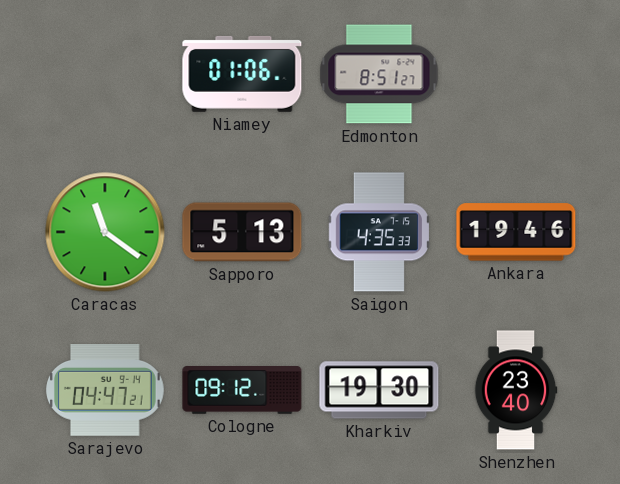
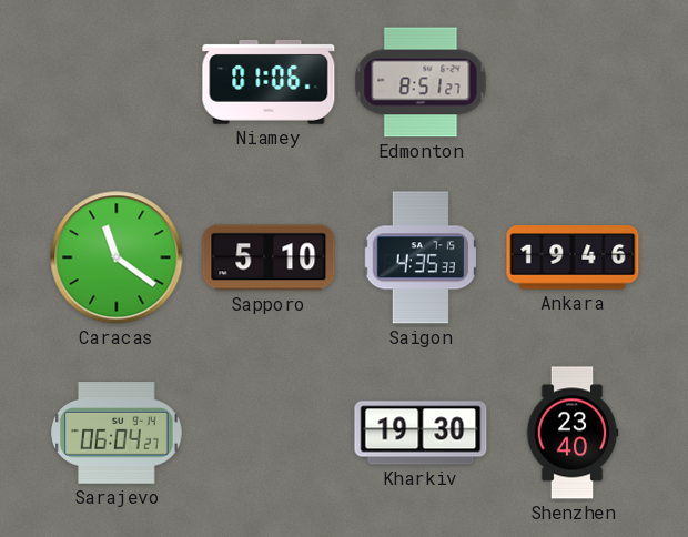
Sapporo: 5:13 -> 5:10 (269, 257)
Sarajevo: 04:47 -> 06:04 (118, 434)
Cologne: 09:12 -> none (242, 391)
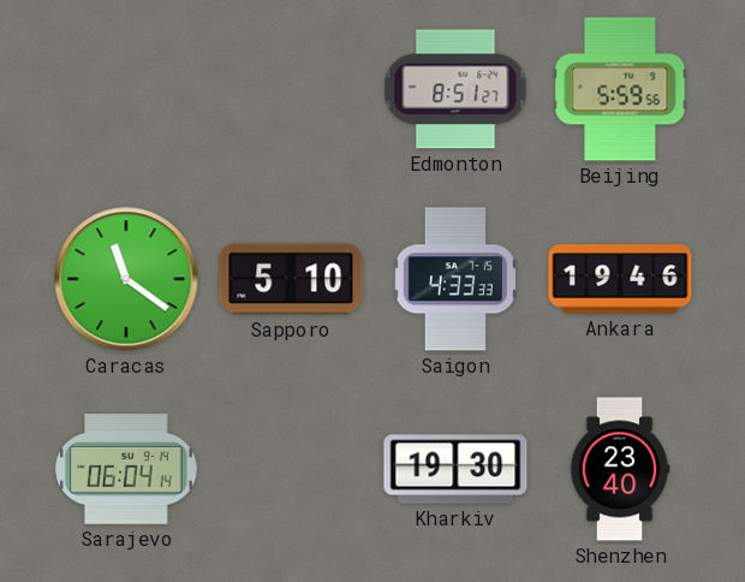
Niamey: 01:06 -> none (269, 82)
Beijing: none -> 5:59 (620, 89)
Saigon: 4:35 -> 4:33 (455, 279)
Sarajevo: 06:04:27 -> 06:04:14 (127, 470)
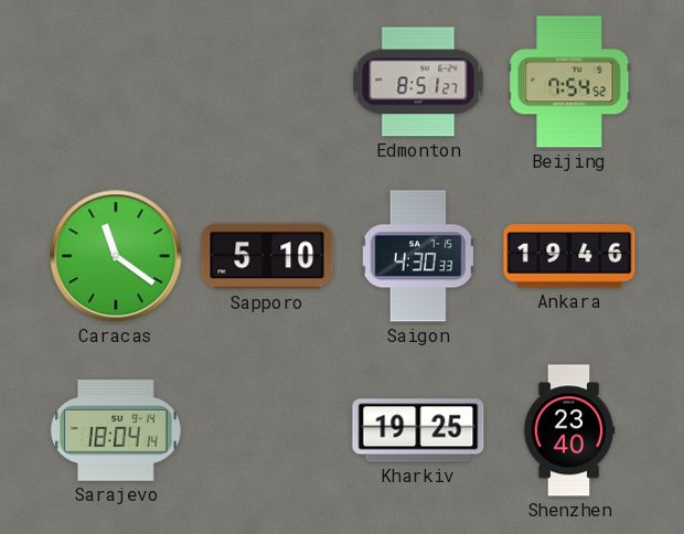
Beijing: 5:59 -> 7:54 (569, 82)
Saigon: 4:33 -> 4:30 (418, 256)
Sarajevo: 06:04 -> 18:04 (117, 431)
Kharkiv: 19:30 -> 19:25 (418, 430)
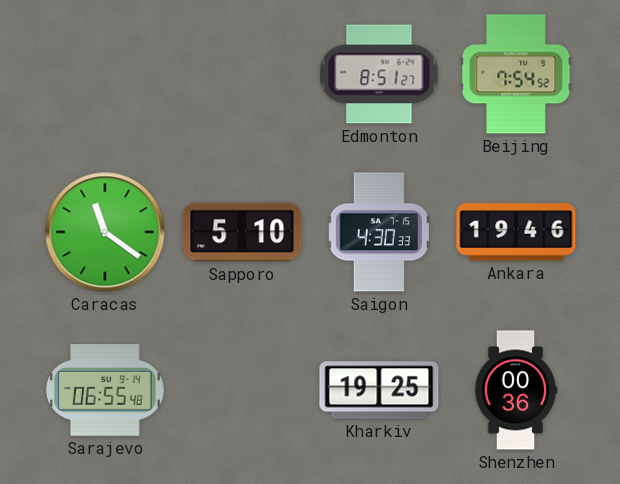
Sarajevo: 18:04 -> 06:55 (106, 391)
Shenzhen: 23:40 -> 00:36 (516, 390)
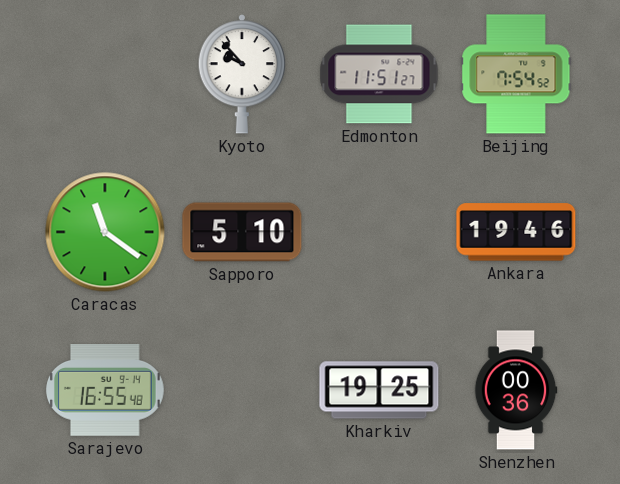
Kyoto: none -> 9:53 (242, 74)
Edmonton: 8:51 -> 11:51 (379, 74)
Saigon: 4:30 -> none (379, 232)
Sarajevo: 06:55 -> 16:55 (106, 391)
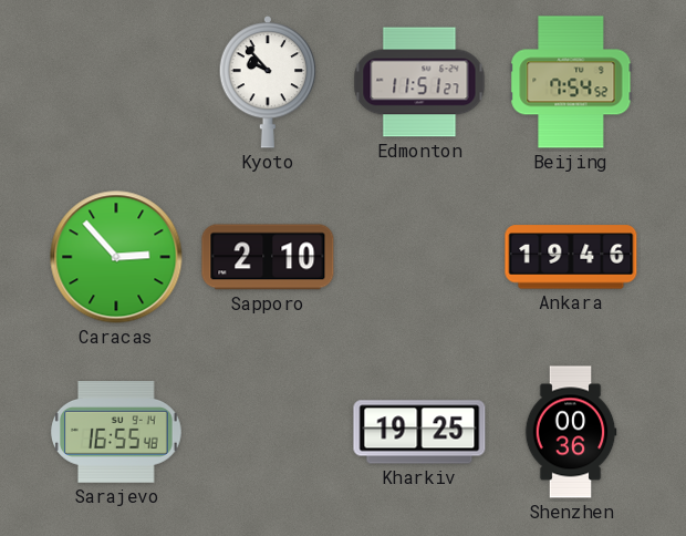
Caracas: 11:21 -> 2:53 (116, 257)
Sapporo: 5:10 -> 2:10 (268, 257)
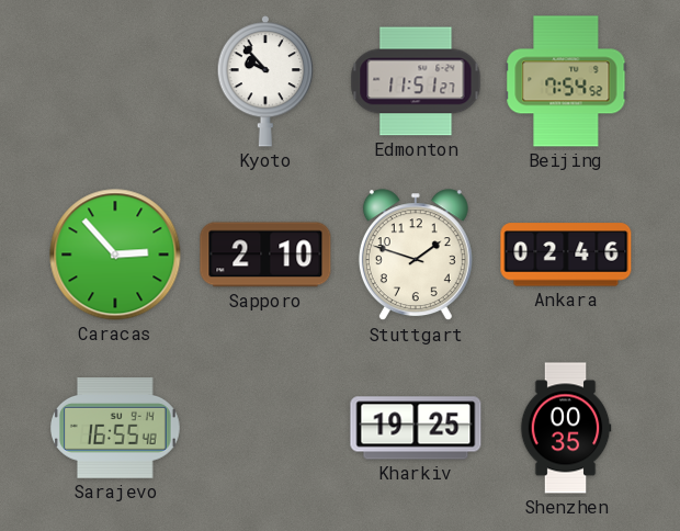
Stuttgart: none -> 1:48 (416, 256)
Ankara: 19:46 -> 02:46 (566, 255)
Shenzhen: 00:36 -> 00:35 (566, 428)
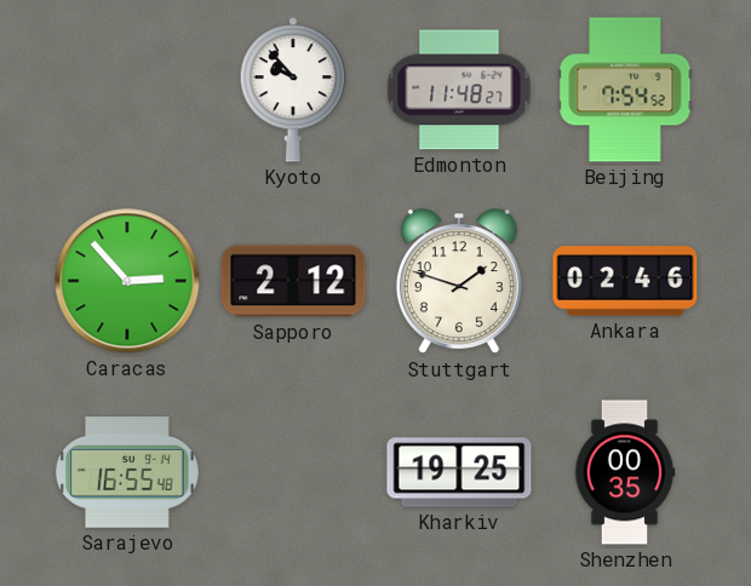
Edmonton: 11:51 -> 11:48 (459, 90)
Sapporo: 2:10 -> 2:12 (293, 281)
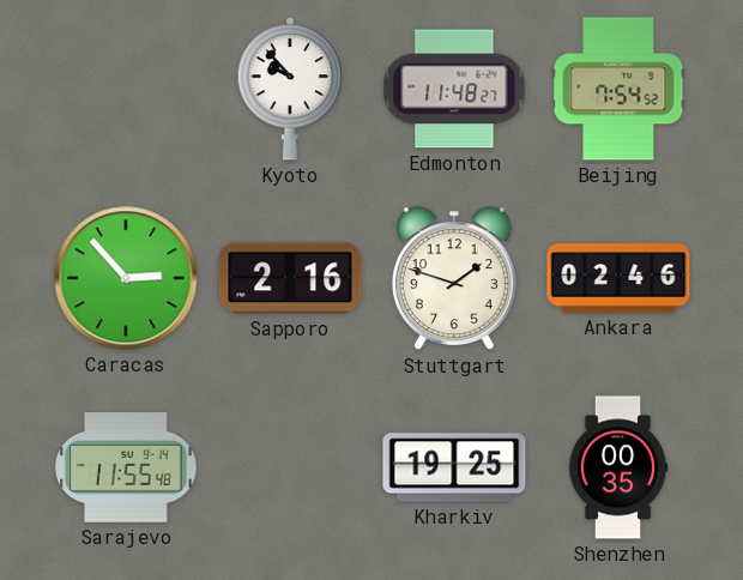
Sapporo: 2:12 -> 2:16 (290, 278)
Sarajevo: 16:55 -> 11:55 (127, 469)
